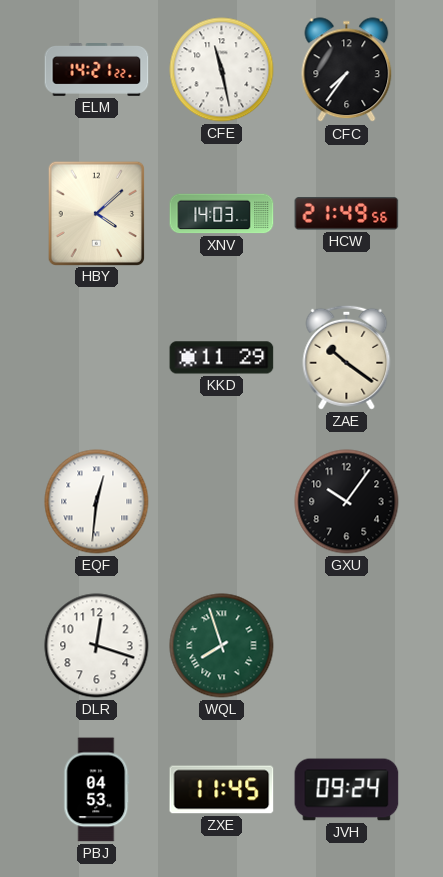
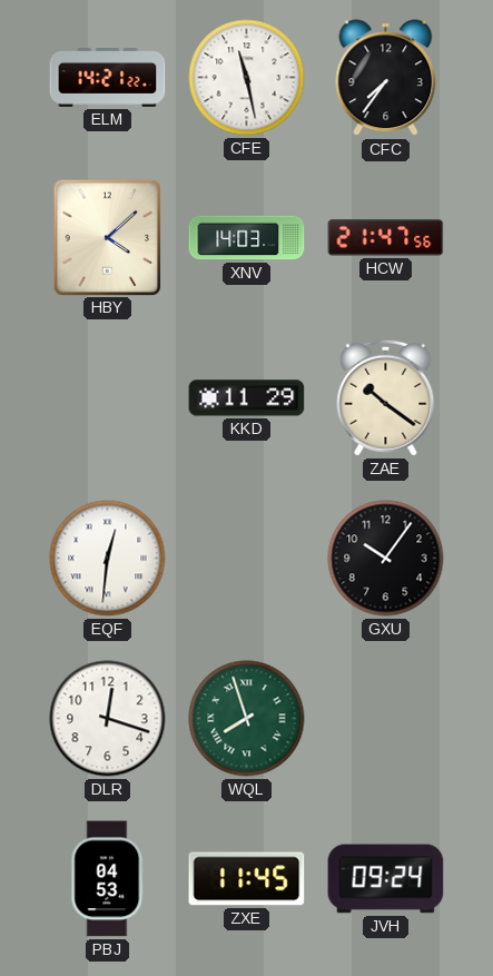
HCW: 21:49 -> 21:47 (386, 238)
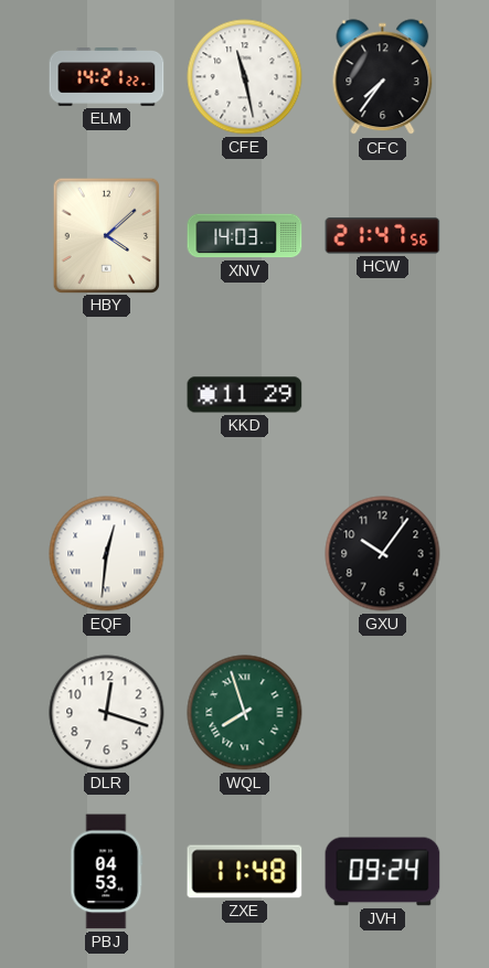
ZAE: 10:21 -> none (386, 397)
ZXE: 11:45 -> 11:48 (245, 872)
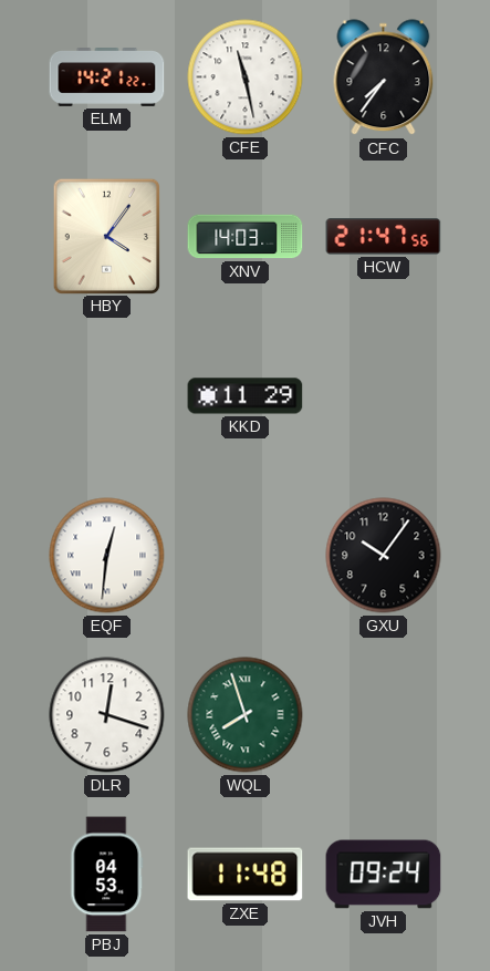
HBY: 4:08 -> 4:06 (106, 236)
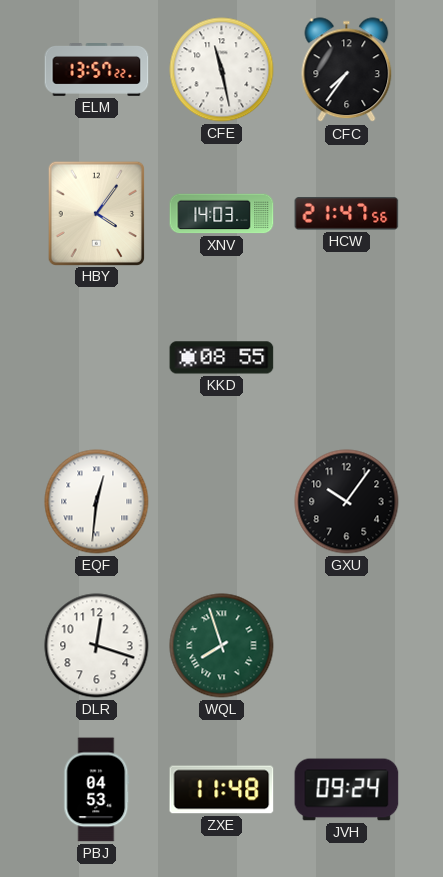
ELM: 14:21 -> 13:57 (97, 70)
KKD: 11:29 -> 08:55 (222, 358)
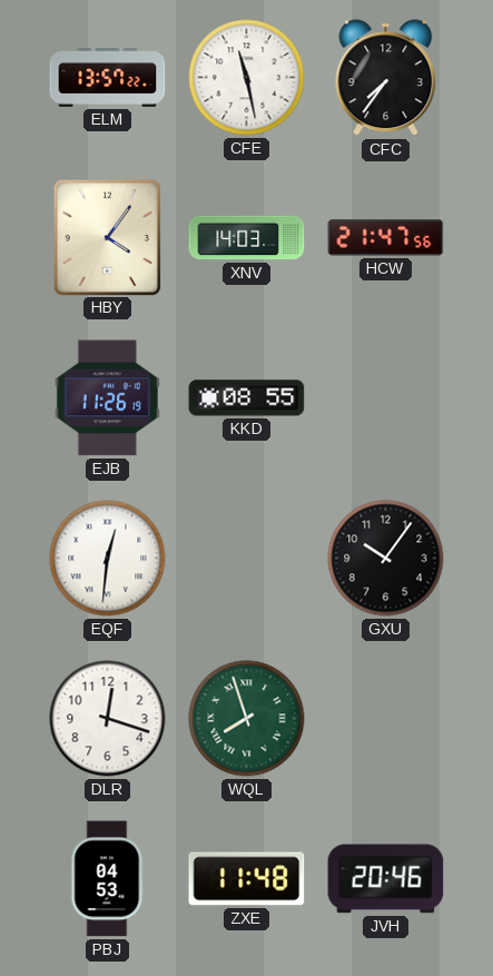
EJB: none -> 11:26 (107, 398)
JVH: 09:24 -> 20:46 (386, 879)
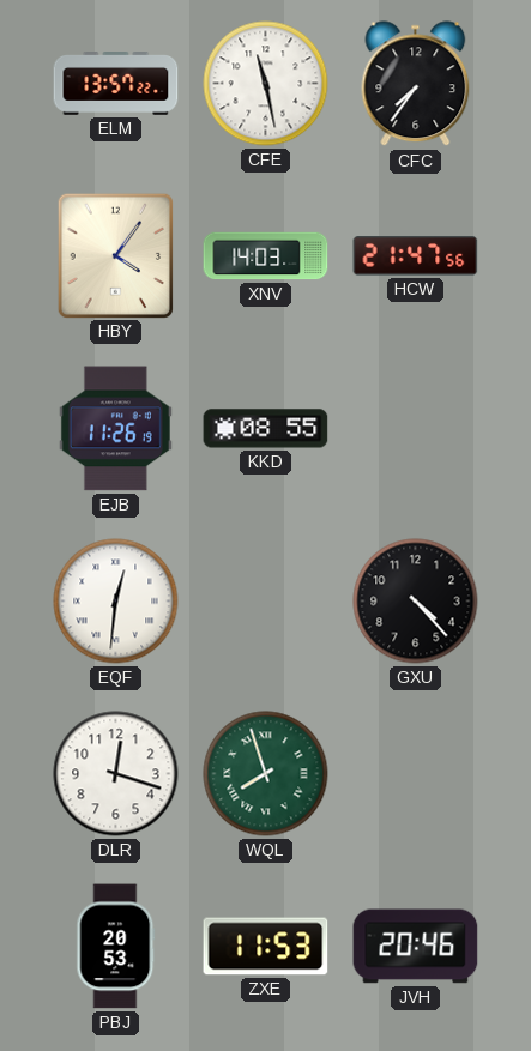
GXU: 10:06 -> 4:23 (416, 602)
PBJ: 04:53 -> 20:53 (116, 947)
ZXE: 11:48 -> 11:53 (266, 947)
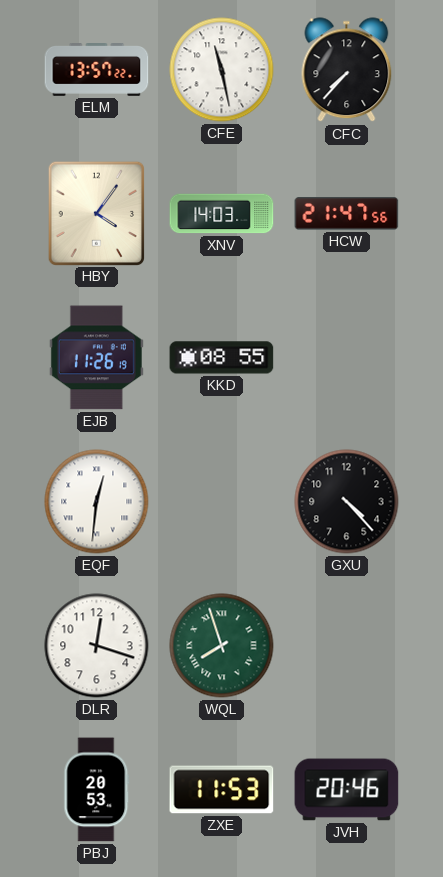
CFC: 7:36 -> 7:37 (347, 70)
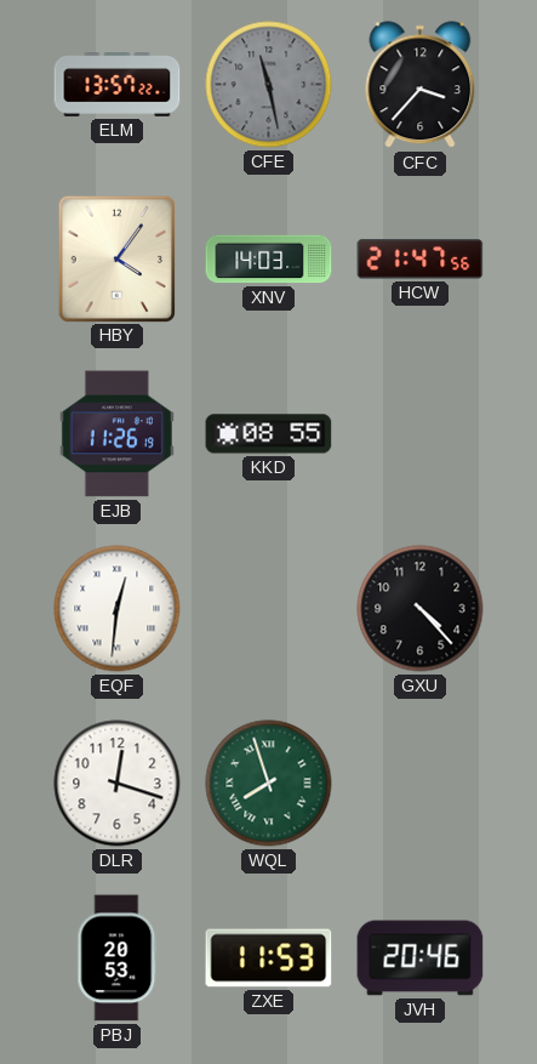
CFE dial: white -> grey (269, 85)
CFC: 7:37 -> 3:37 (421, 85)
